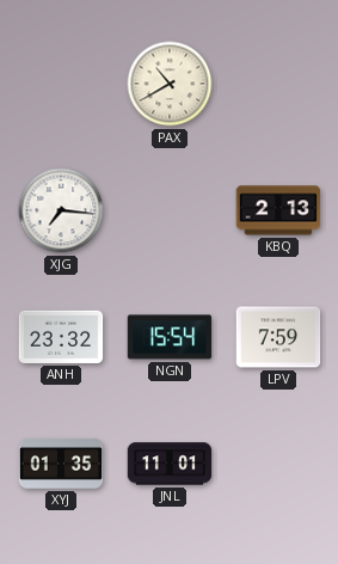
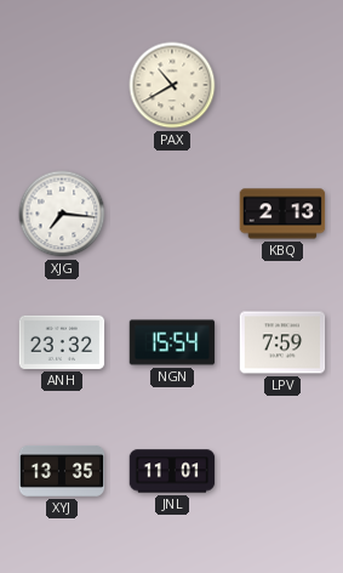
XYJ: 01:35 -> 13:35 (62, 472)
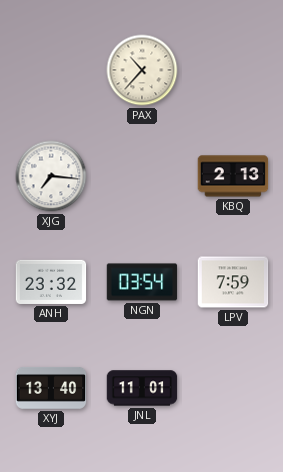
PAX: 10:40 -> 10:37 (142, 70)
NGN: 15:54 -> 03:54 (142, 282)
XYJ: 13:35 -> 13:40 (51, 389)
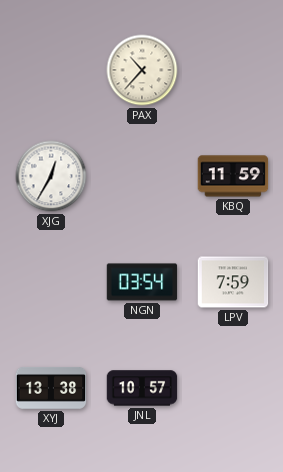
XJG: 7:16 -> 12:35 (51, 176)
KBQ: 2:13 -> 11:59 (233, 176)
ANH: 23:32 -> none (51, 282)
XYJ: 13:40 -> 13:38 (51, 389)
JNL: 11:01 -> 10:57 (142, 388)
